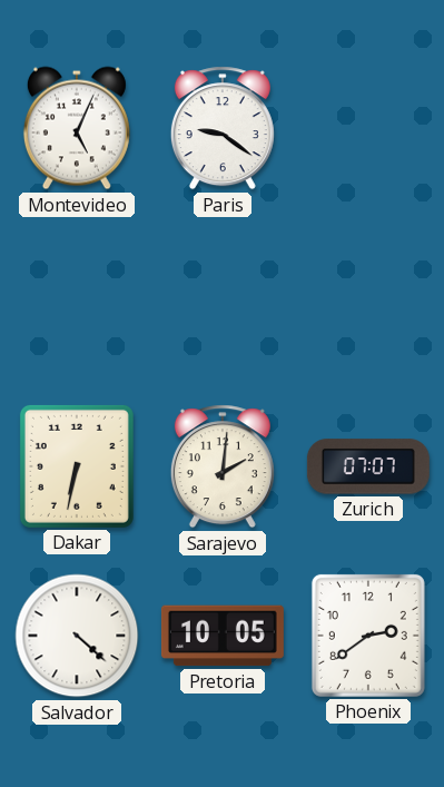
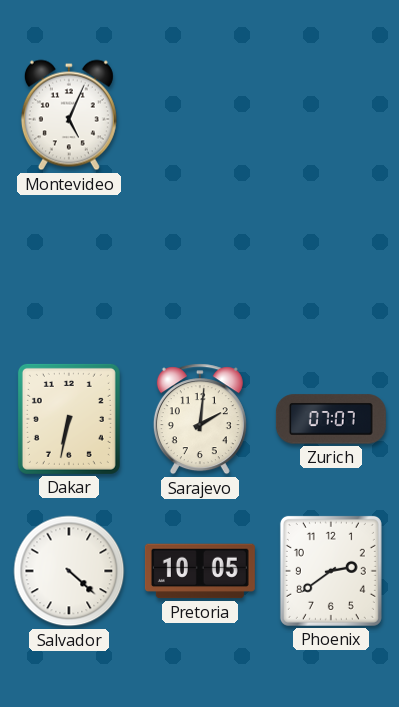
Paris: 9:21 -> none (223, 128)
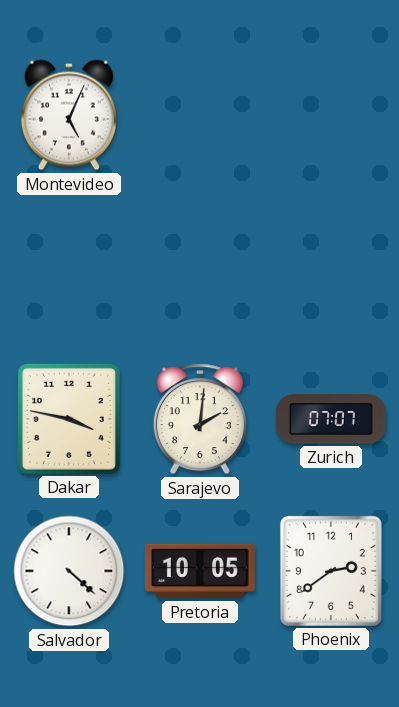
Dakar: 6:32 -> 3:47 (69, 419)
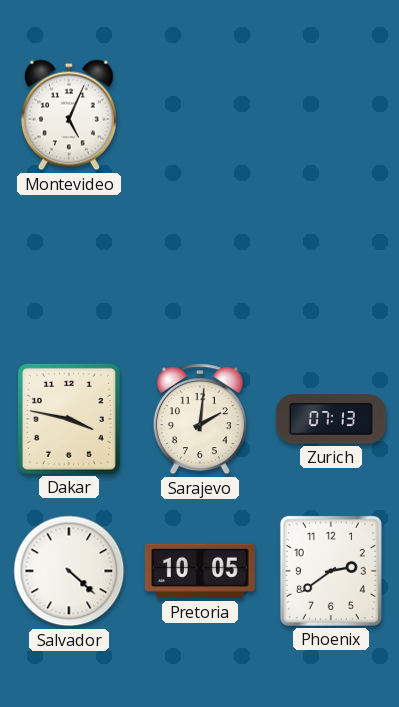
Zurich: 07:07 -> 07:13 (331, 419)
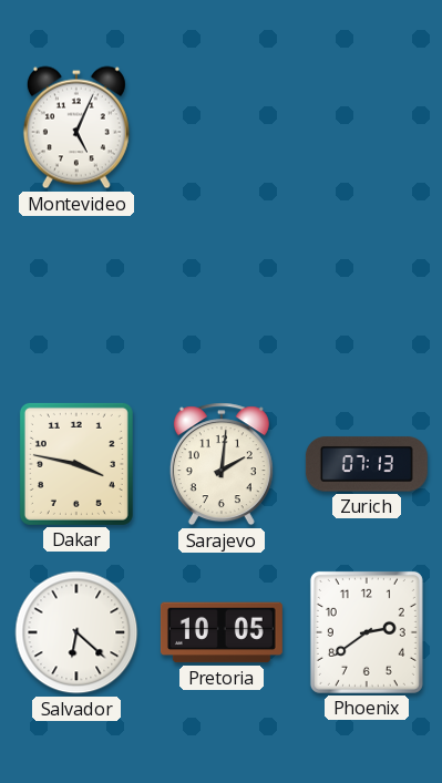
Salvador: 4:22 -> 6:22 (76, 632)
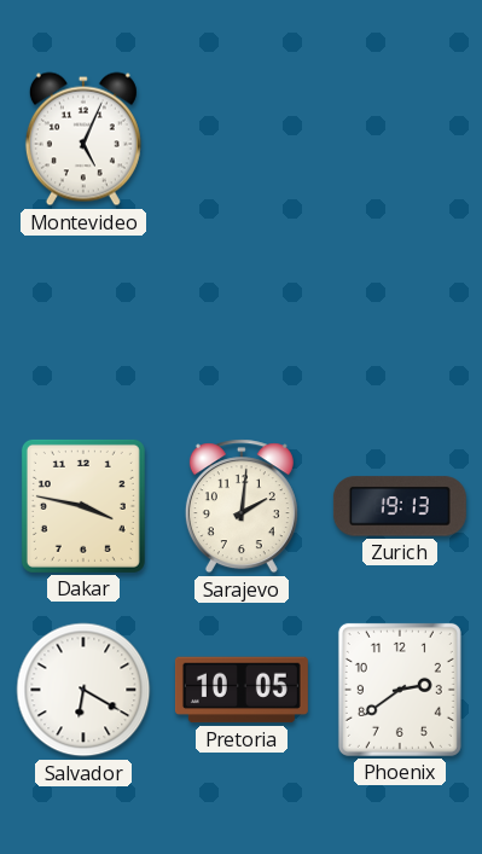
Zurich: 07:13 -> 19:13 (400, 506)
Salvador: 6:22 -> 6:20 (83, 690)
